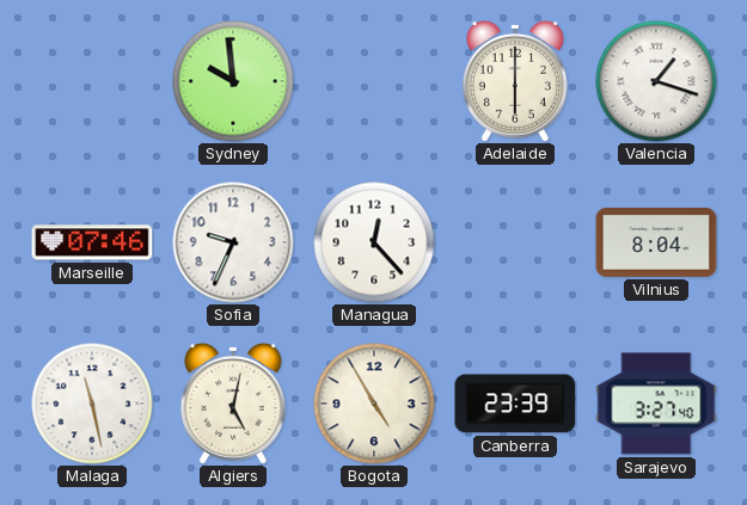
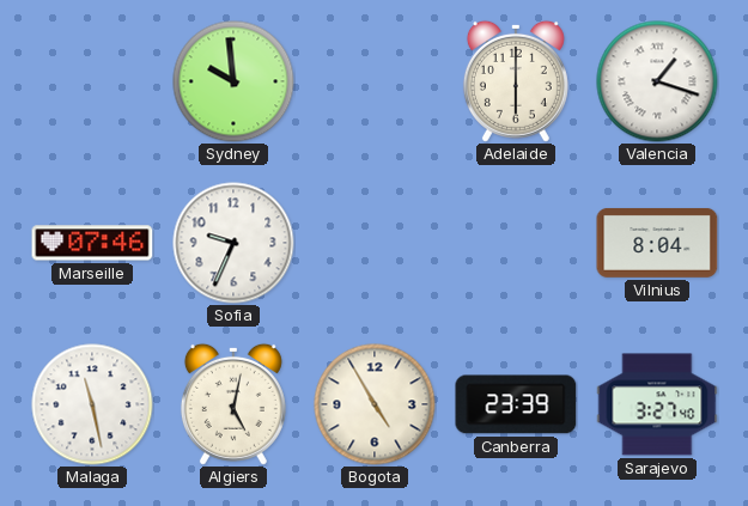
Managua: 12:23 -> none (374, 242)
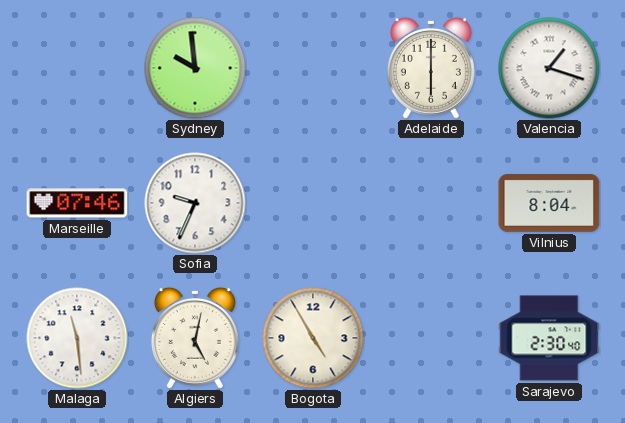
Malaga: 11:28 -> 11:29 (77, 338)
Canberra: 23:39 -> none (516, 404)
Sarajevo: 3:27 -> 2:30 (549, 338)
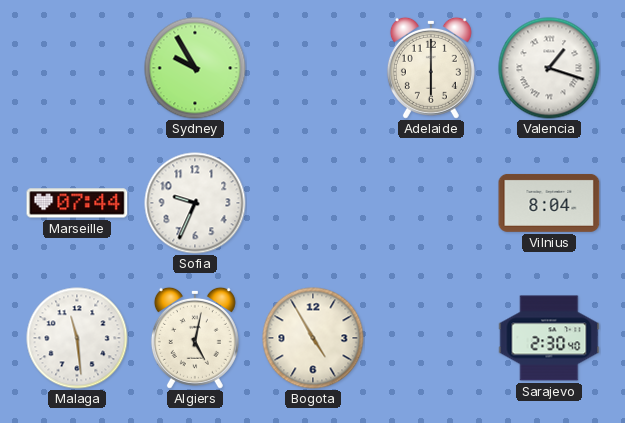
Sydney: 9:59 -> 9:55 (195, 68)
Marseille: 07:46 -> 07:44 (77, 203)
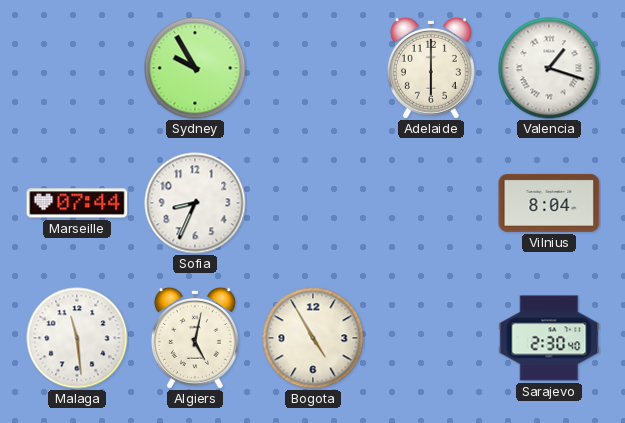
Sofia: 9:34 -> 8:34 (195, 203)
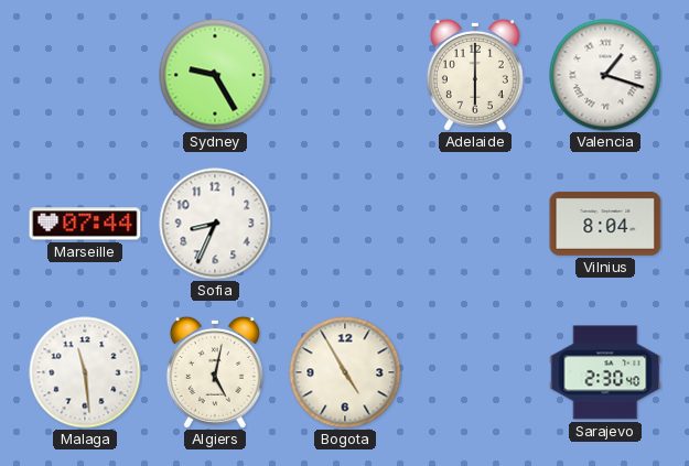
Sydney: 9:55 -> 9:25 (215, 75)
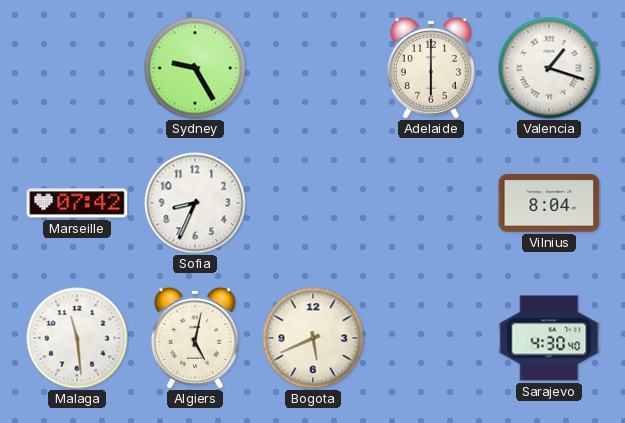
Marseille: 07:44 -> 07:42 (77, 203)
Bogota: 4:55 -> 5:41 (313, 338)
Sarajevo: 2:30 -> 4:30 (549, 338)
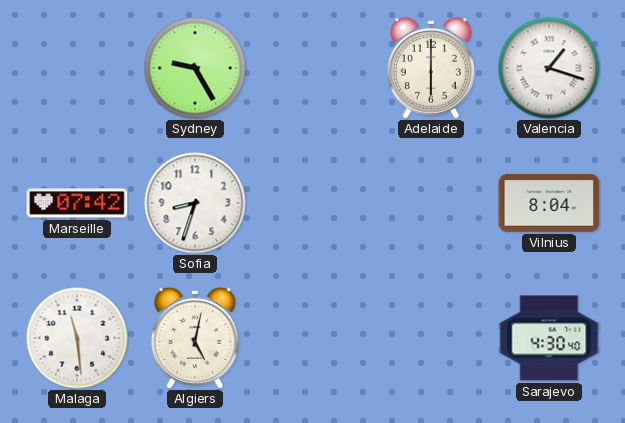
Sofia: 8:34 -> 8:33 (195, 203)
Bogota: 5:41 -> none (313, 338)
